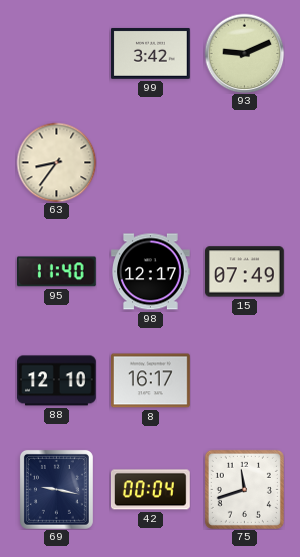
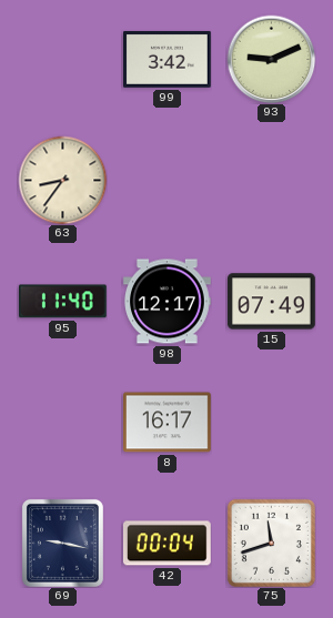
88: 12:10 -> none (57, 381)
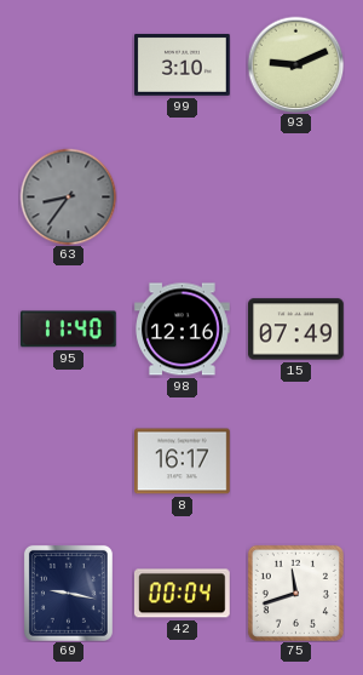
99: 3:42 -> 3:10 (183, 64)
63 dial: cream -> grey (68, 196)
98: 12:17 -> 12:16 (183, 330)
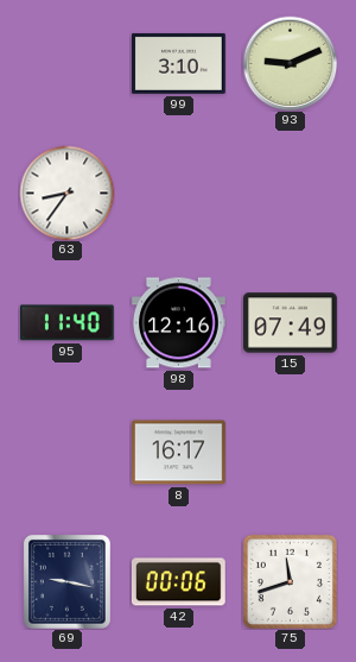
63 dial: grey -> white (66, 193)
42: 00:04 -> 00:06 (178, 582)
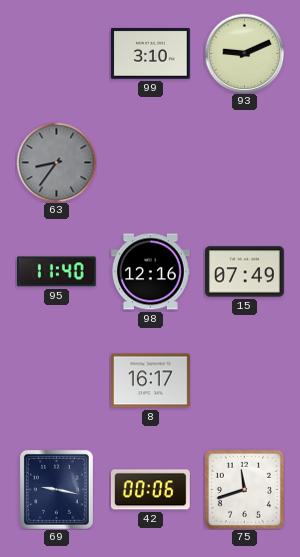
63 dial: white -> grey (56, 162)
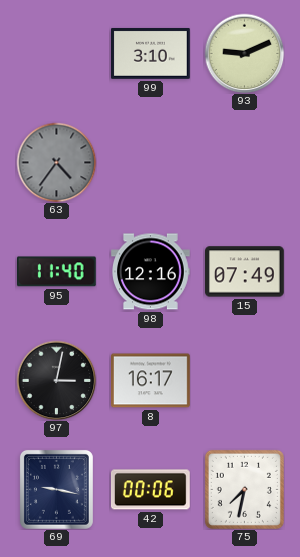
63: 8:36 -> 4:36 (56, 162)
97: none -> 3:02 (56, 380)
75: 11:42 -> 7:32 (244, 489)
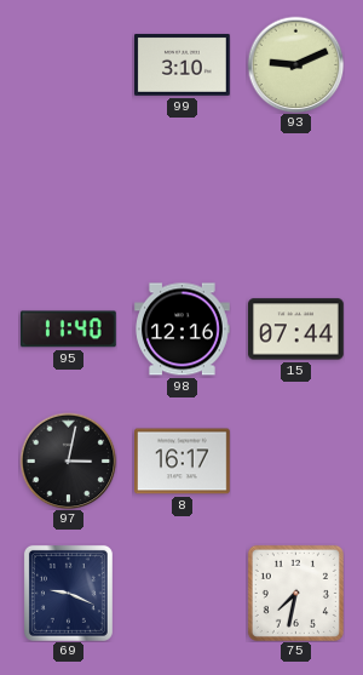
63: 4:36 -> none (56, 162)
15: 07:49 -> 07:44 (296, 330)
69: 9:17 -> 9:19 (68, 593)
42: 00:06 -> none (150, 490)
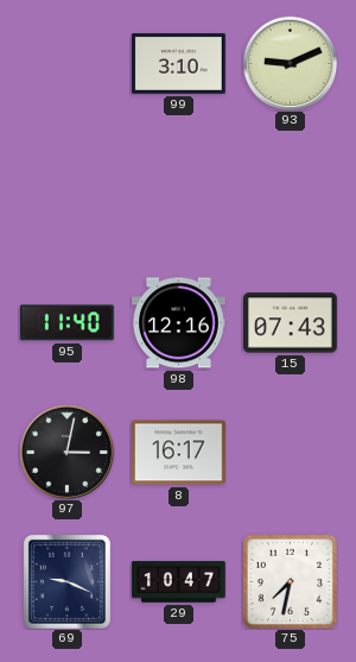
15: 07:44 -> 07:43 (291, 323)
29: none -> 10:47 (179, 582)
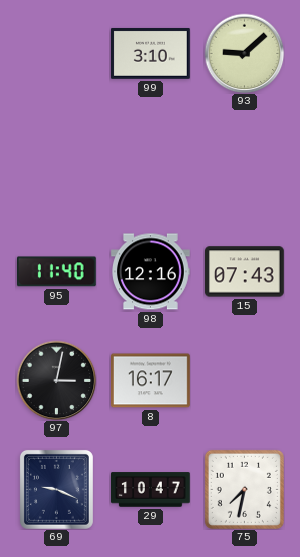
93: 9:11 -> 9:08 (244, 53)
